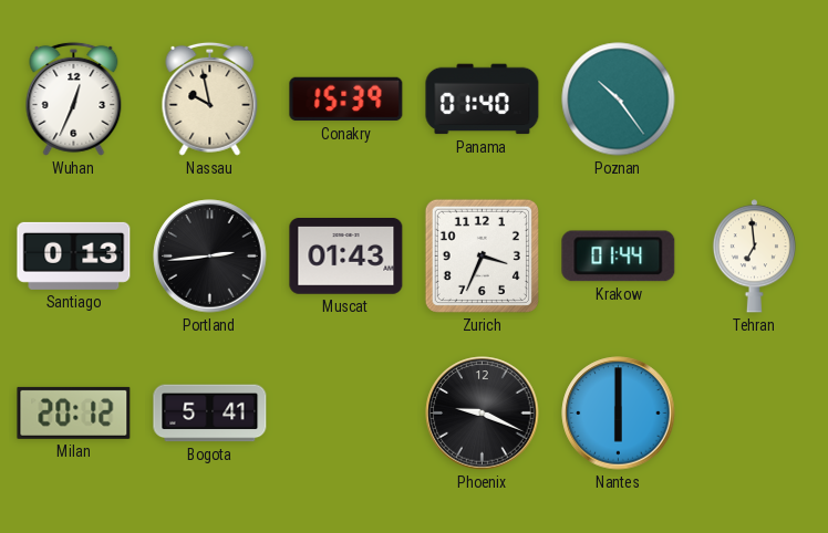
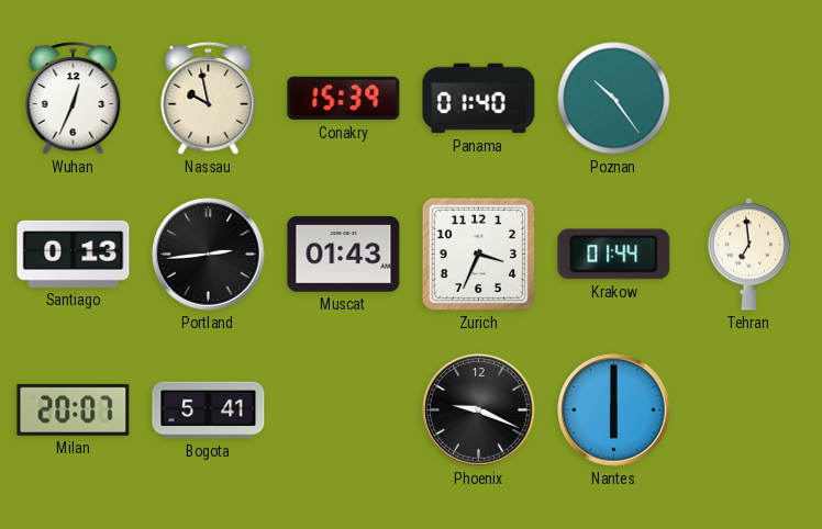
Milan: 20:12 -> 20:07 (74, 409)
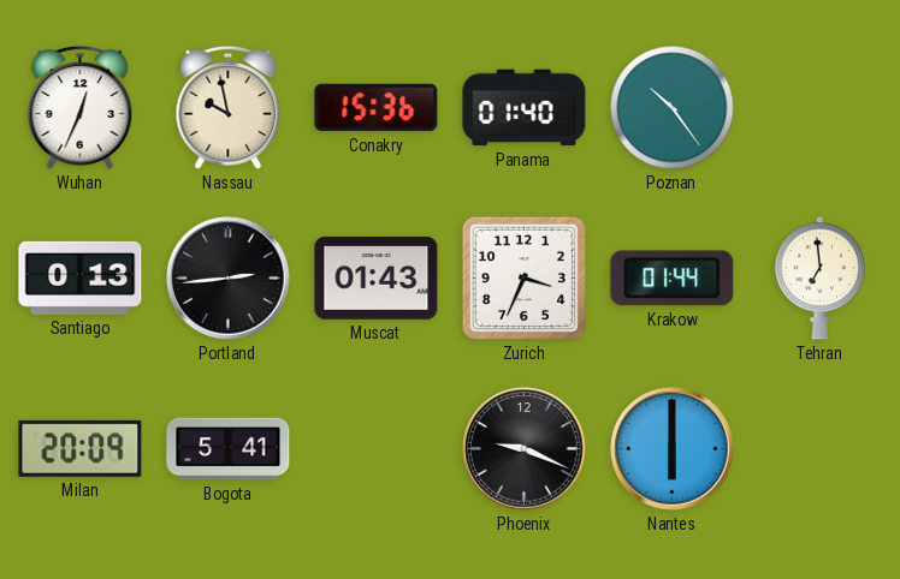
Conakry: 15:39 -> 15:36 (377, 108)
Milan: 20:07 -> 20:09 (81, 448)
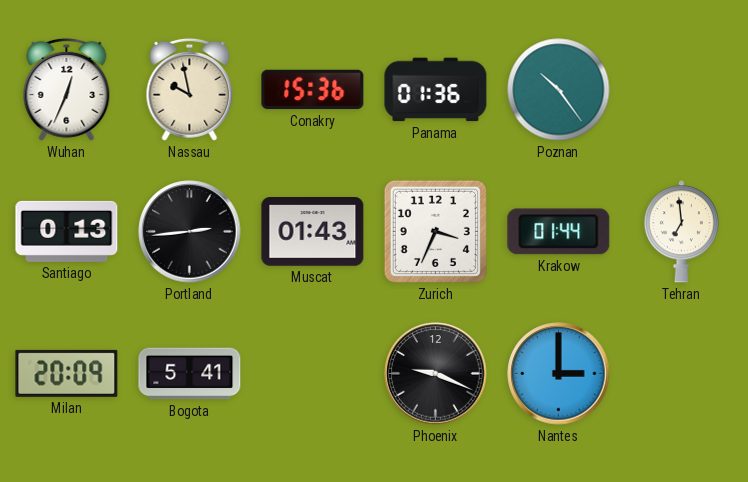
Panama: 01:40 -> 01:36 (436, 90)
Nantes: 6:00 -> 3:00 (559, 374)
